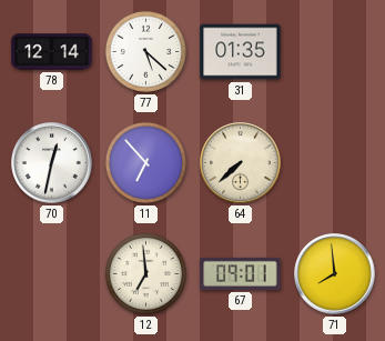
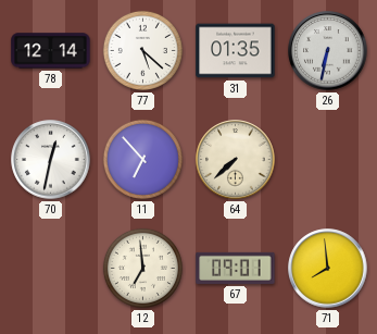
26: none -> 6:32 (328, 51)
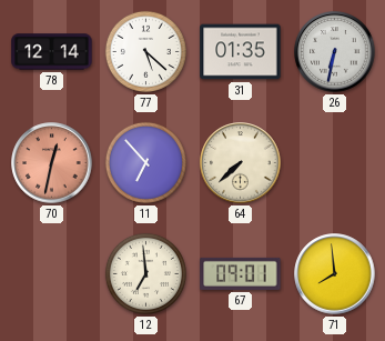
70 dial: white -> salmon (52, 163)
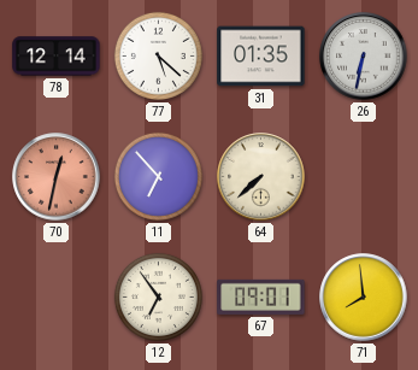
12: 6:59 -> 6:54 (158, 296)
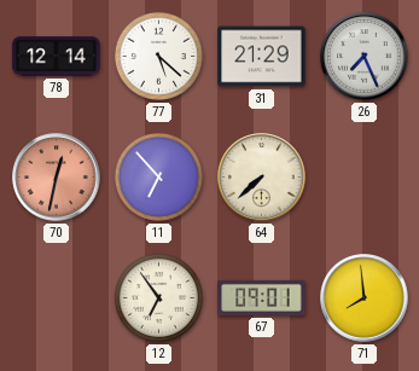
31: 01:35 -> 21:29 (262, 57)
26: 6:32 -> 7:26 (365, 57)
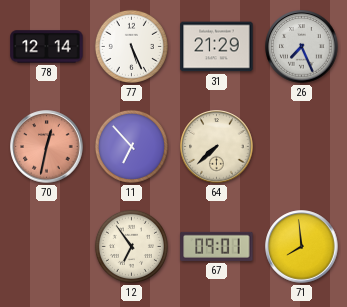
77: 5:22 -> 5:26 (131, 46)
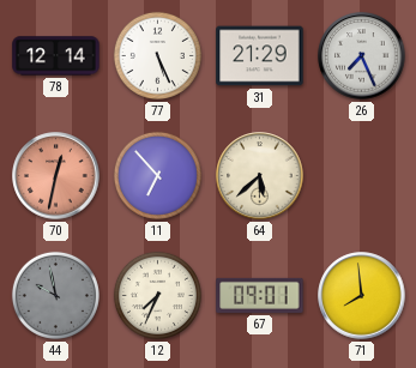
64: 7:38 -> 5:38 (260, 176)
44: none -> 9:58 (55, 295)
12: 6:54 -> 7:34 (157, 295)
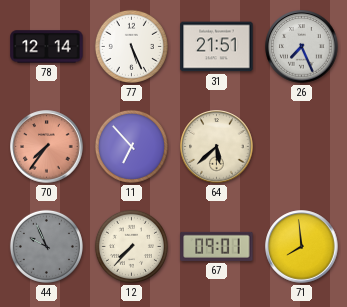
31: 21:29 -> 21:51 (217, 47)
70: 12:32 -> 7:36 (47, 147)
44: 9:58 -> 9:56 (46, 246)
12: 7:34 -> 7:37 (131, 246)
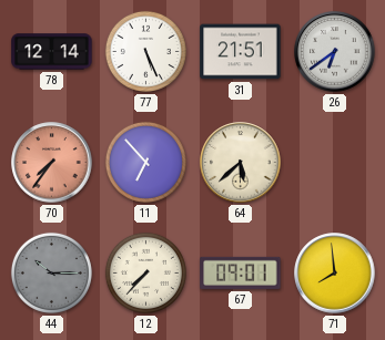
26: 7:26 -> 6:39 (335, 52)
44: 9:56 -> 10:15 (51, 272)
